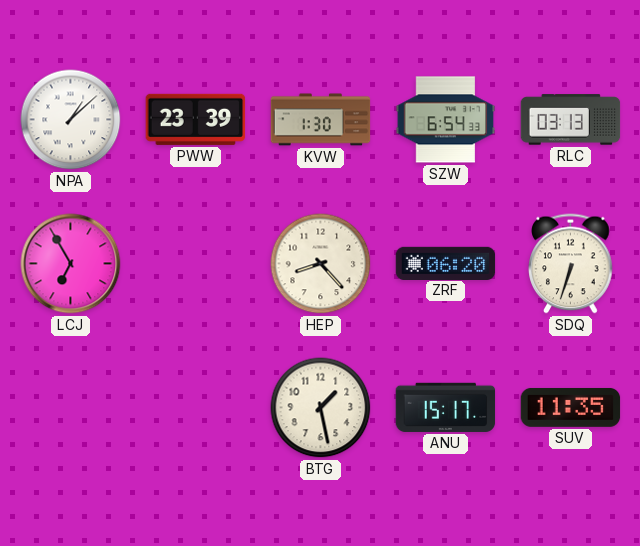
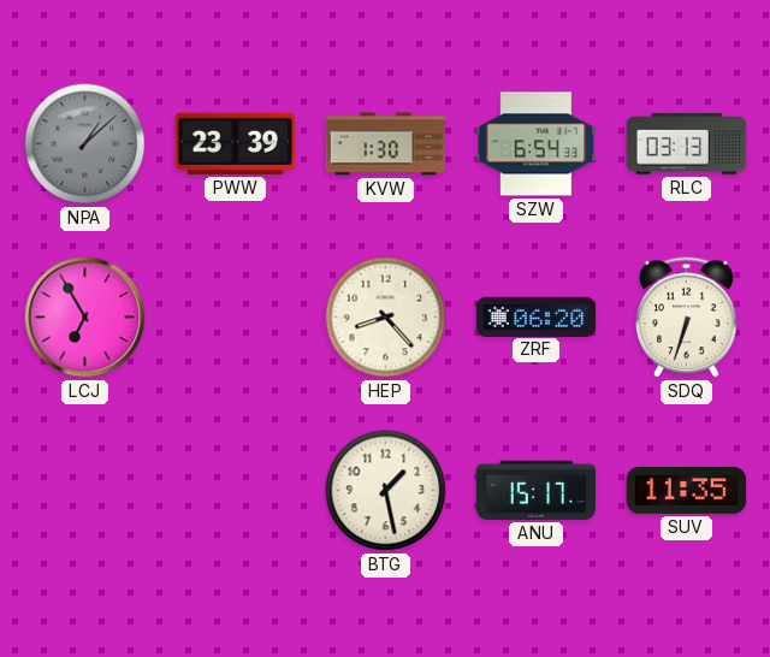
NPA dial: white -> grey (85, 144)
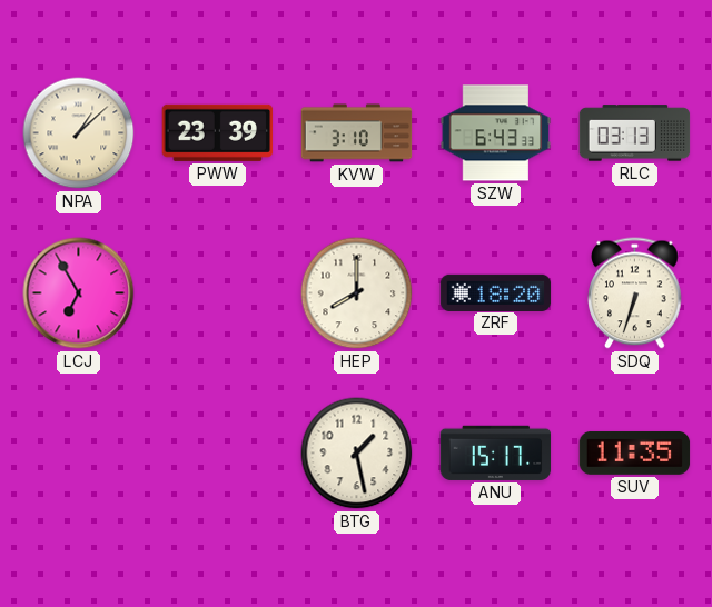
NPA dial: grey -> cream (79, 133)
KVW: 1:30 -> 3:10 (357, 133)
SZW: 6:54 -> 6:43 (496, 133)
HEP: 8:23 -> 8:00 (357, 293)
ZRF: 06:20 -> 18:20 (496, 292)
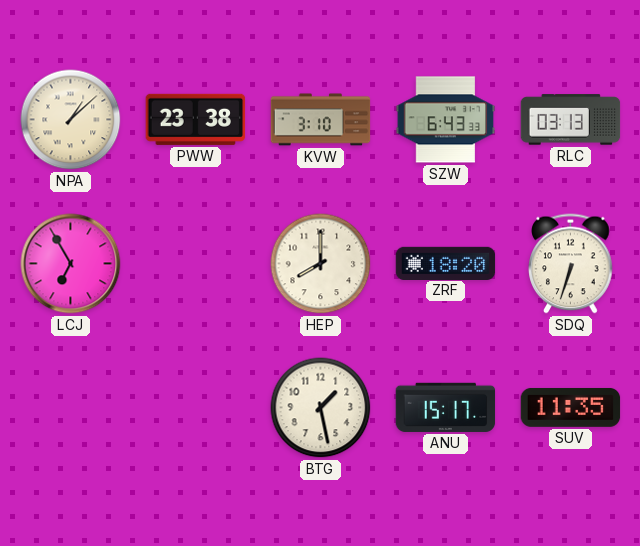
PWW: 23:39 -> 23:38 (196, 119)
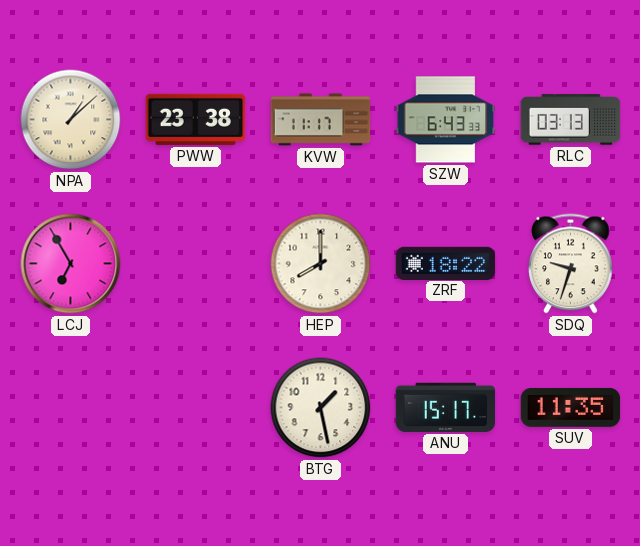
KVW: 3:10 -> 11:17 (321, 120)
ZRF: 18:20 -> 18:22 (446, 263)
SDQ: 6:33 -> 9:33 (571, 264)
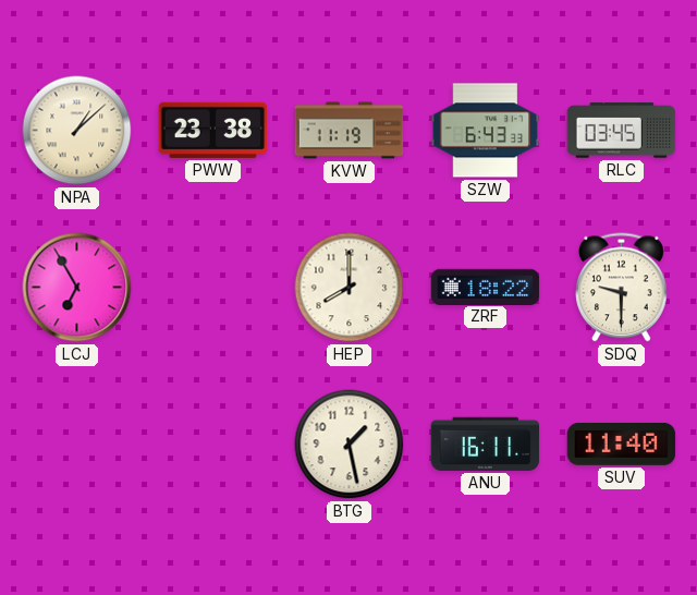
KVW: 11:17 -> 11:19 (350, 131)
RLC: 03:13 -> 03:45 (622, 131)
SDQ: 9:33 -> 9:30 (622, 288)
ANU: 15:17 -> 16:11 (486, 444)
SUV: 11:35 -> 11:40 (622, 445)
